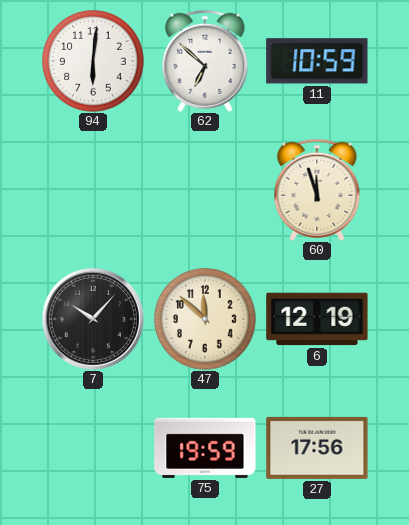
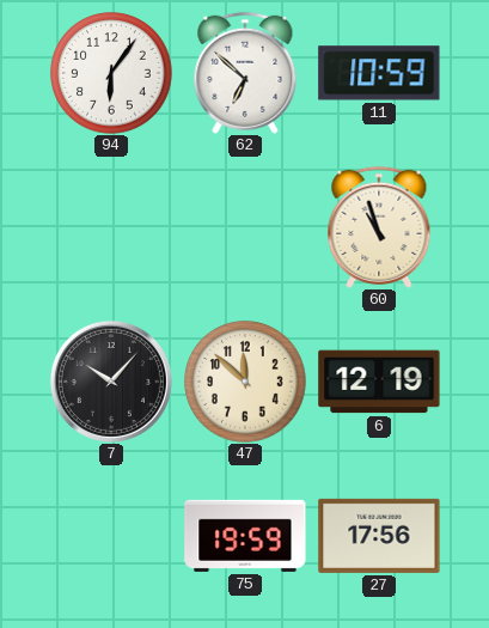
94: 6:01 -> 6:06 (111, 73)
60: 11:57 -> 10:57 (379, 227)
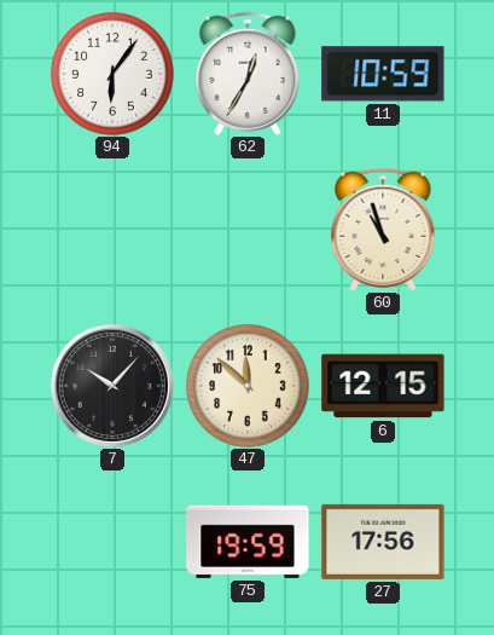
62: 6:52 -> 12:35 (248, 74)
6: 12:19 -> 12:15 (383, 386)
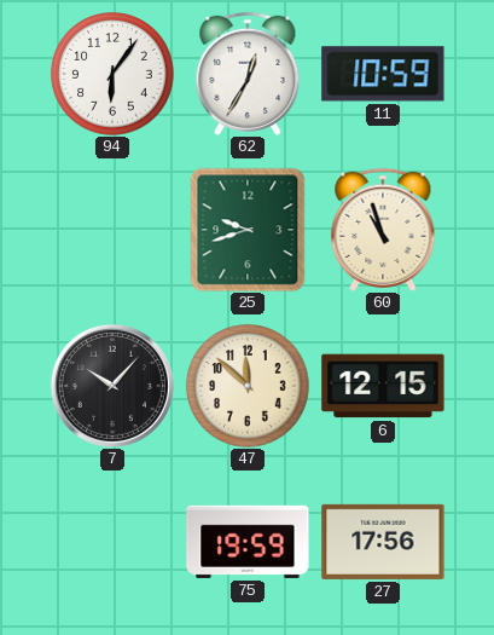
25: none -> 9:42 (248, 230)
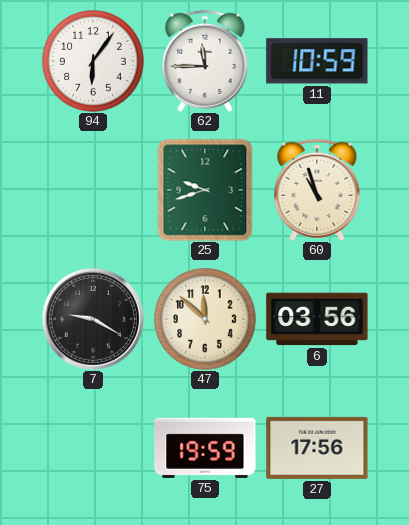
62: 12:35 -> 11:45 (205, 61)
7: 10:07 -> 9:20 (93, 319)
6: 12:15 -> 03:56 (317, 319)
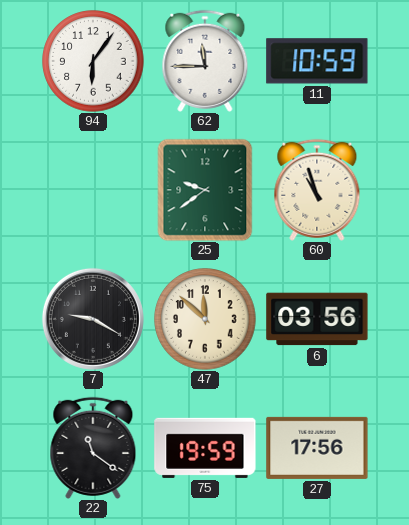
25: 9:42 -> 9:39 (205, 190)
22: none -> 11:21 (93, 448)
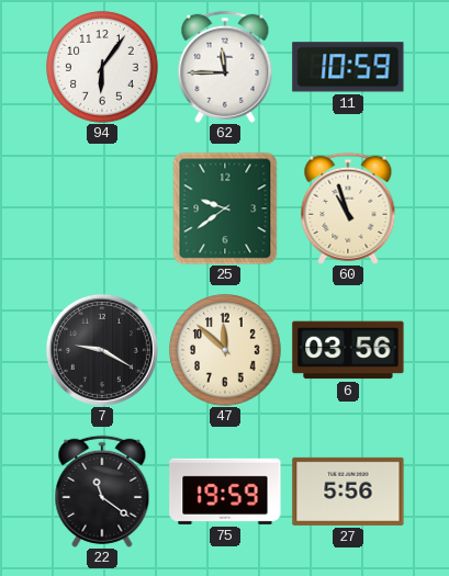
27: 17:56 -> 5:56 (348, 492)
